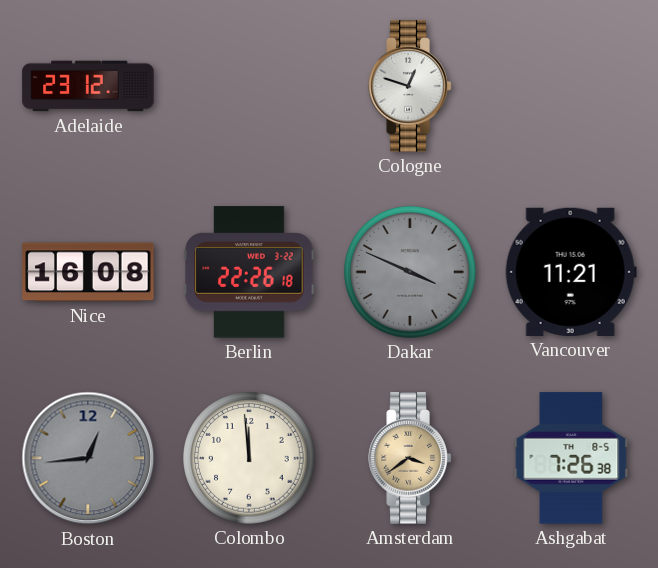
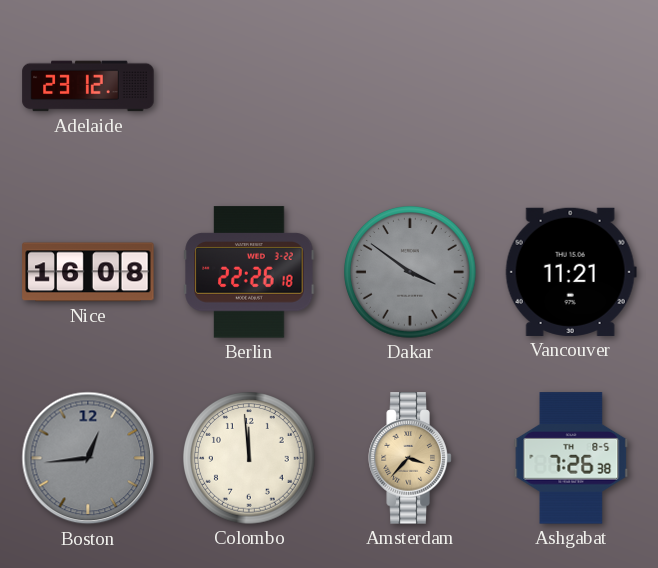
Cologne: 12:48 -> none (410, 86)
Dakar: 3:49 -> 3:51 (411, 273)
Amsterdam: 3:39 -> 3:37 (410, 458)
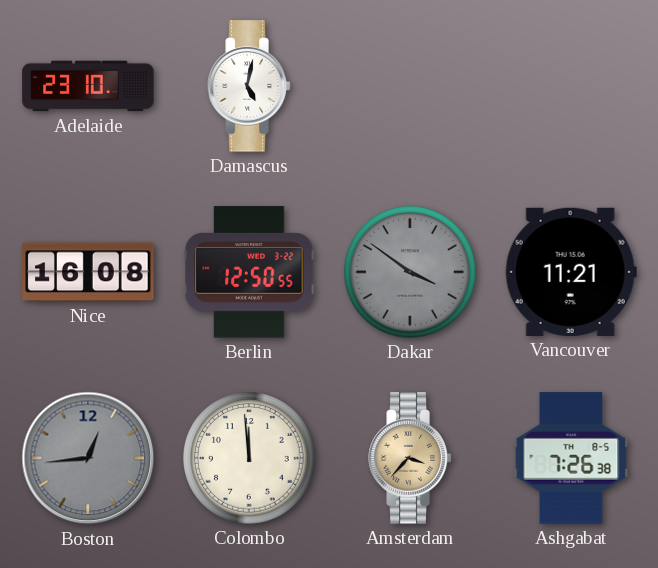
Adelaide: 23:12 -> 23:10 (88, 86)
Damascus: none -> 5:02 (249, 86)
Berlin: 22:26 -> 12:50 (249, 272)
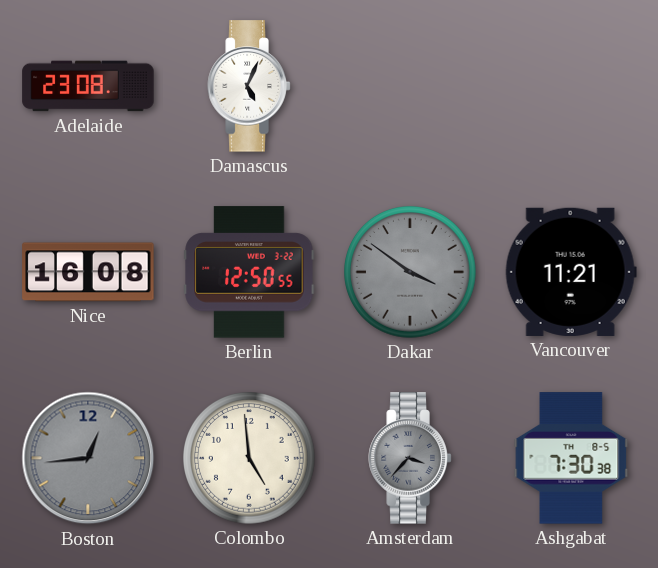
Adelaide: 23:10 -> 23:08 (88, 86)
Damascus: 5:02 -> 5:04 (249, 86)
Colombo: 11:59 -> 4:59 (250, 459)
Amsterdam dial: champagne -> grey (410, 458)
Ashgabat: 7:26 -> 7:30 (571, 458)
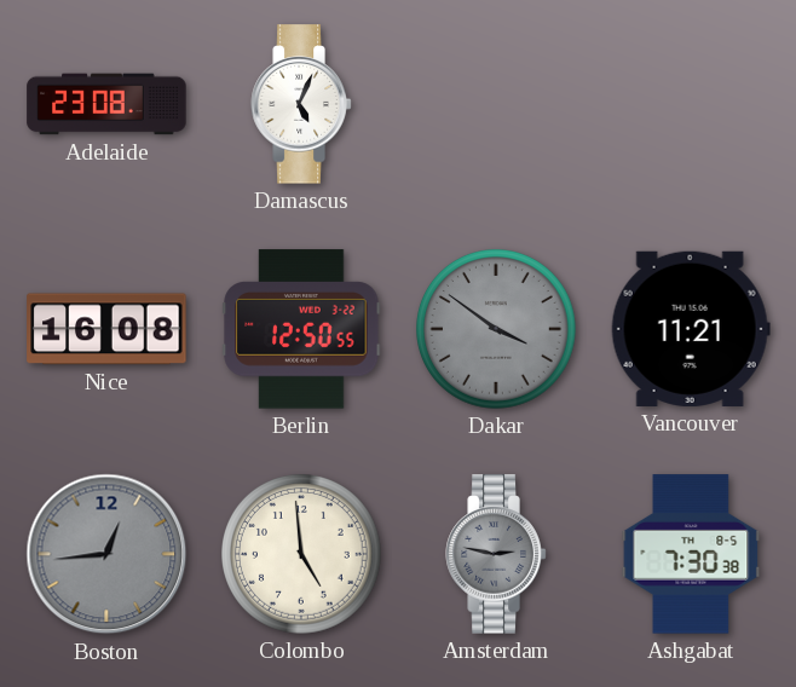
Amsterdam: 3:37 -> 2:47 (496, 554)
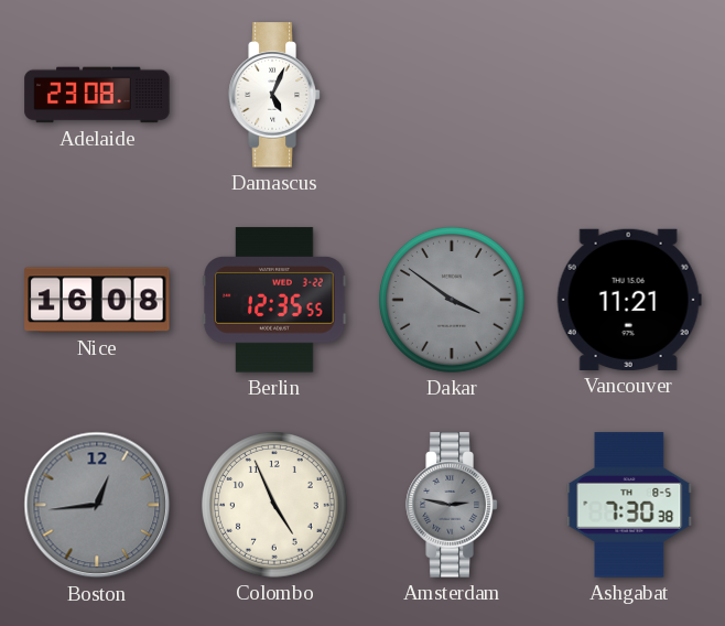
Berlin: 12:50 -> 12:35 (274, 300)
Colombo: 4:59 -> 4:56 (275, 506)
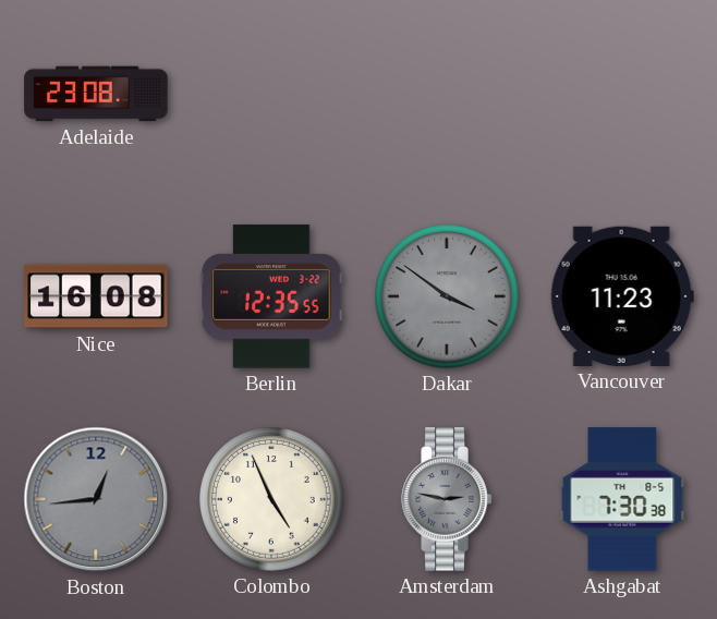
Damascus: 5:04 -> none (274, 95)
Vancouver: 11:21 -> 11:23 (622, 296)
